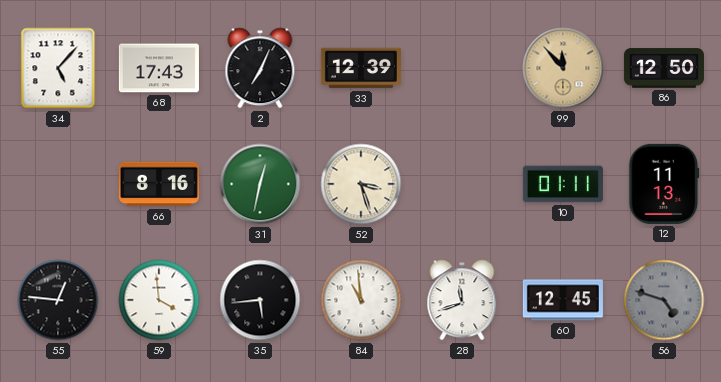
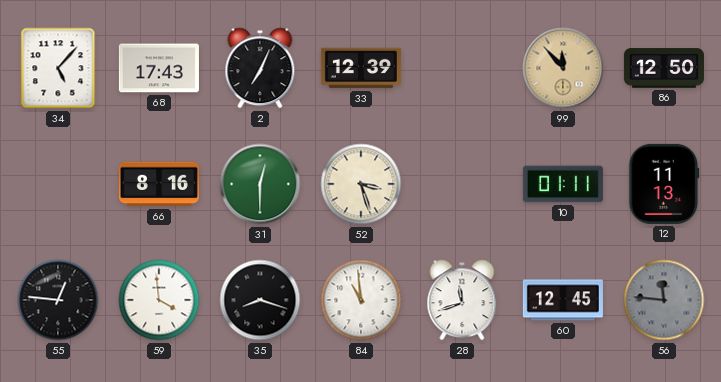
31: 12:32 -> 12:30 (260, 184)
35: 5:44 -> 8:18 (260, 300)
56: 4:48 -> 11:46 (664, 300)
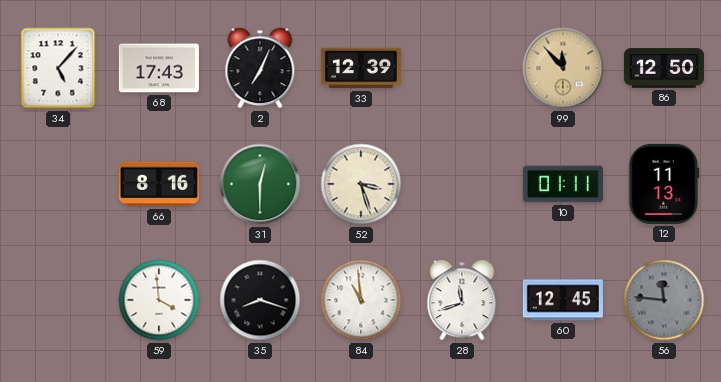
55: 12:46 -> none (58, 300)
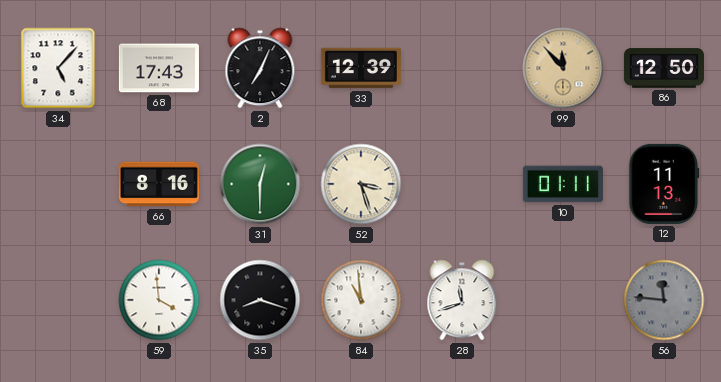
60: 12:45 -> none (563, 300)
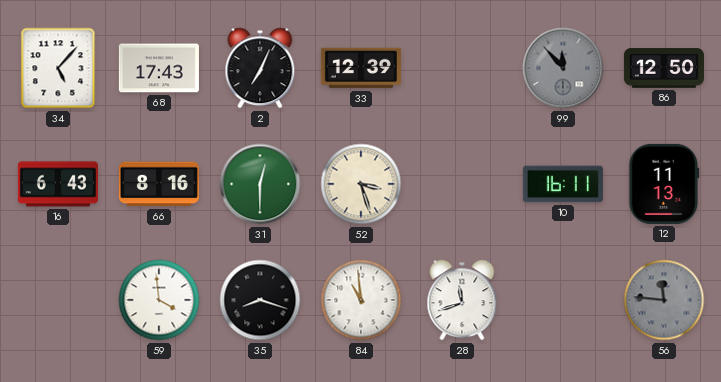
99 dial: champagne -> grey (563, 68)
16: none -> 6:43 (58, 184)
10: 01:11 -> 16:11 (563, 184)
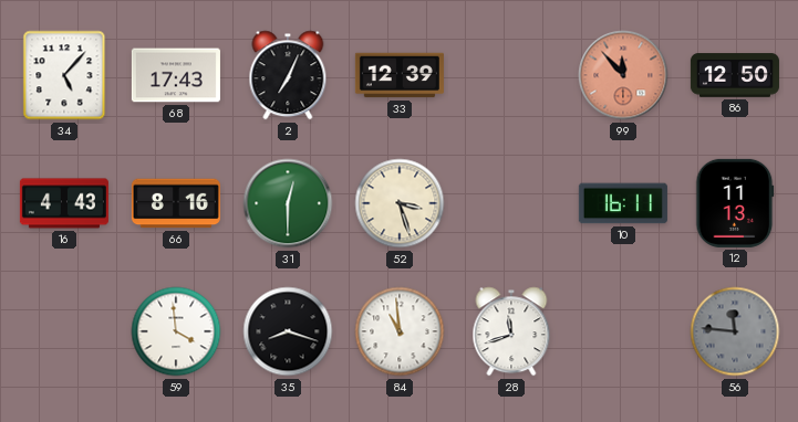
99 dial: grey -> salmon (623, 75)
16: 6:43 -> 4:43 (64, 203)
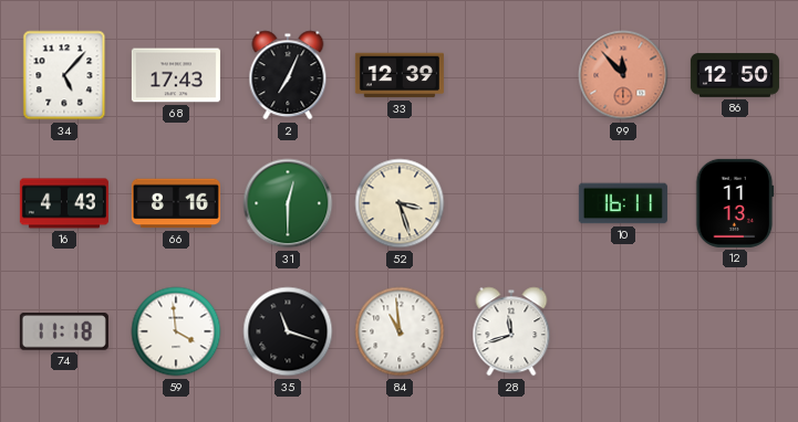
74: none -> 11:18 (64, 331)
35: 8:18 -> 11:18 (288, 331)
56: 11:46 -> none (735, 331)
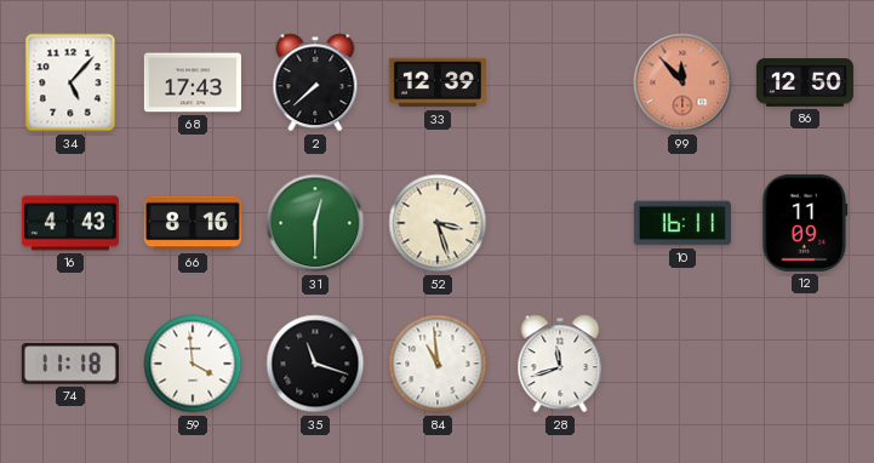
2: 7:04 -> 7:38 (315, 82)
12: 11:13 -> 11:09 (805, 223)
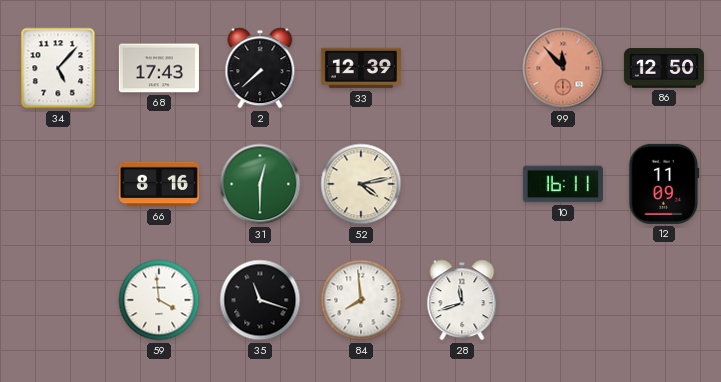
16: 4:43 -> none (70, 223)
52: 3:27 -> 4:13 (361, 184)
74: 11:18 -> none (70, 364)
84: 10:59 -> 7:59 (361, 300)
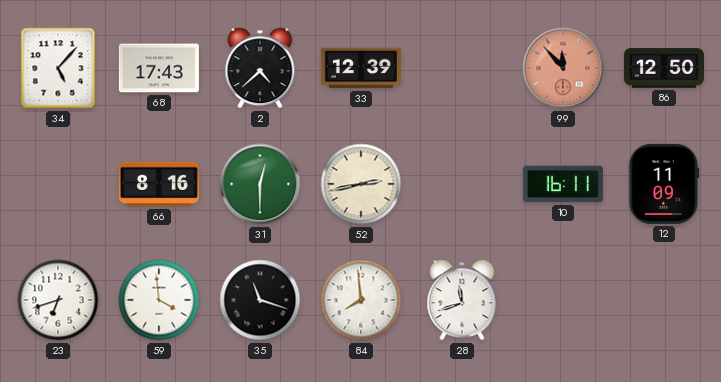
2: 7:38 -> 4:38 (260, 68)
52: 4:13 -> 2:43 (361, 184)
23: none -> 6:42 (58, 300)
